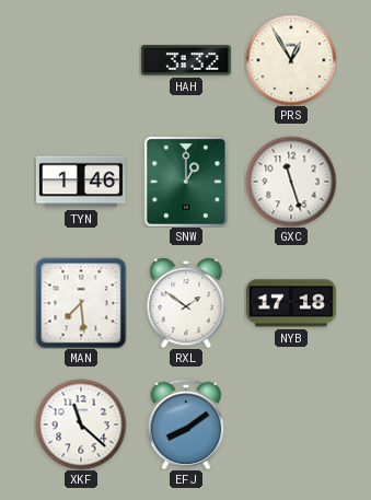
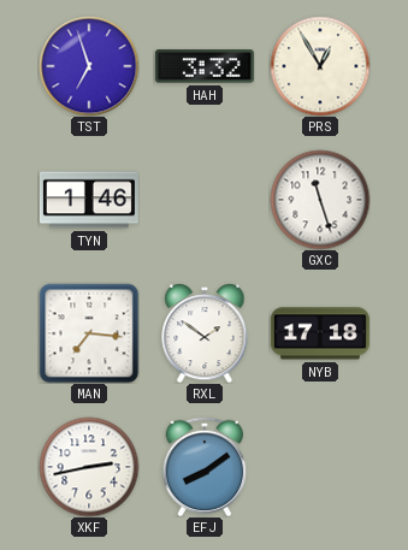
TST: none -> 6:57 (89, 66)
SNW: 1:00 -> none (186, 182)
MAN: 7:29 -> 7:16 (89, 333)
XKF: 11:22 -> 2:43 (89, 467)
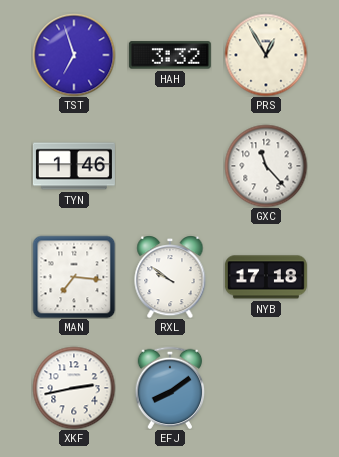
GXC: 11:27 -> 11:23 (266, 166)
RXL: 1:51 -> 9:51 (170, 277)
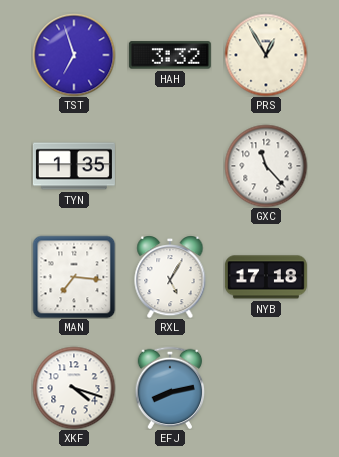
TYN: 1:46 -> 1:35 (74, 166)
RXL: 9:51 -> 5:05 (170, 277)
XKF: 2:43 -> 4:18 (74, 388)
EFJ: 8:09 -> 8:13 (170, 388)
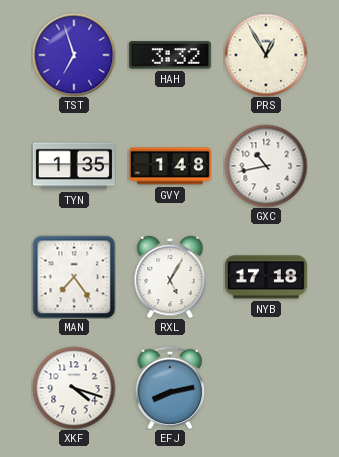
GVY: none -> 1:48 (170, 166)
GXC: 11:23 -> 10:43 (266, 166)
MAN: 7:16 -> 7:24 (74, 277)
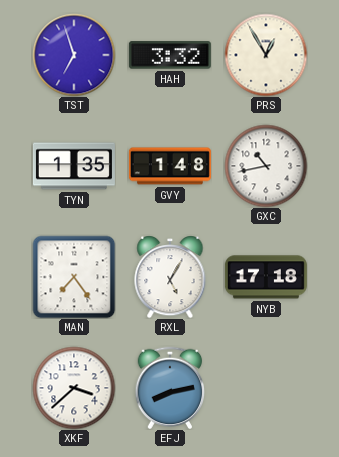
XKF: 4:18 -> 3:38 (74, 388)
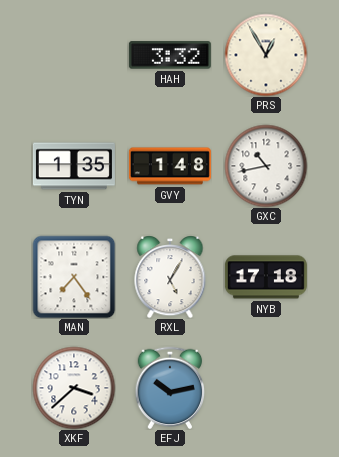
TST: 6:57 -> none (74, 55)
EFJ: 8:13 -> 10:13 (170, 388)
